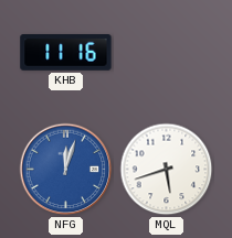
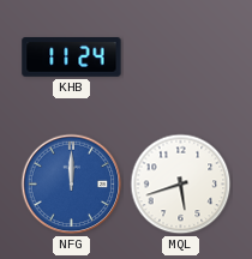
KHB: 11:16 -> 11:24 (72, 58)
NFG: 12:03 -> 12:00 (72, 185)
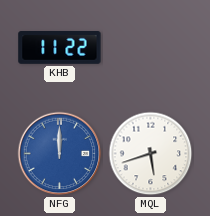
KHB: 11:24 -> 11:22 (60, 48)
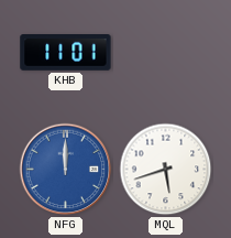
KHB: 11:22 -> 11:01 (66, 53)
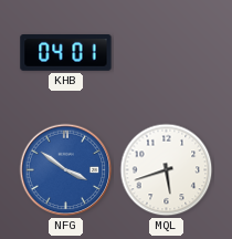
KHB: 11:01 -> 04:01 (66, 53)
NFG: 12:00 -> 3:51 (66, 170)
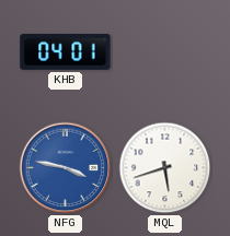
NFG: 3:51 -> 3:47 (66, 168)
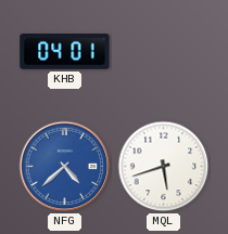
NFG: 3:47 -> 4:38 (65, 167)
